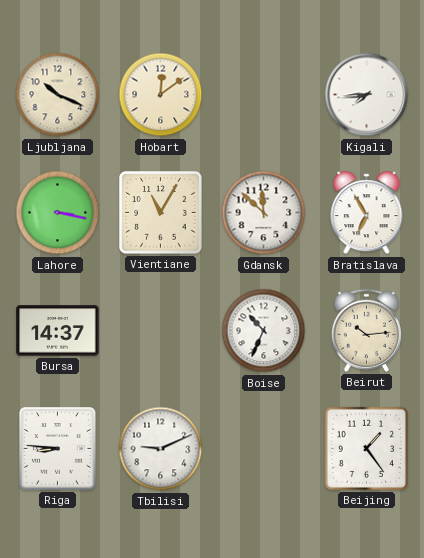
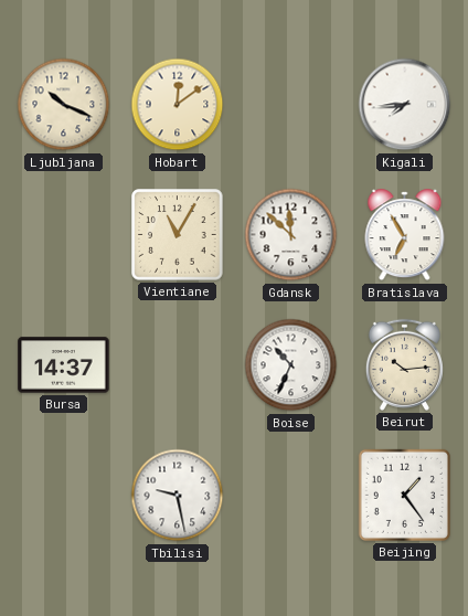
Lahore: 3:17 -> none (58, 213)
Riga: 8:46 -> none (58, 449)
Tbilisi: 9:11 -> 9:28 (178, 496)
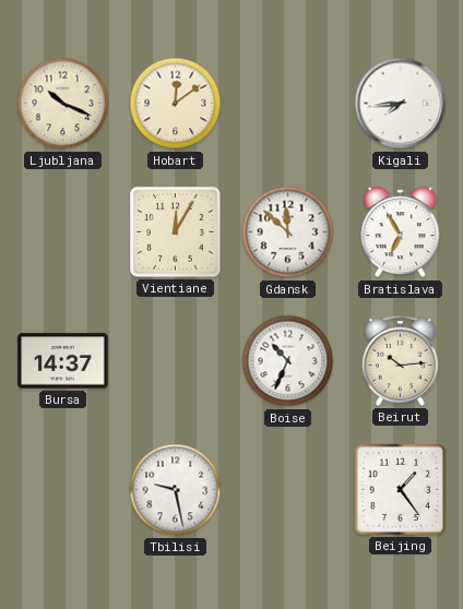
Vientiane: 11:05 -> 12:05 (176, 232)
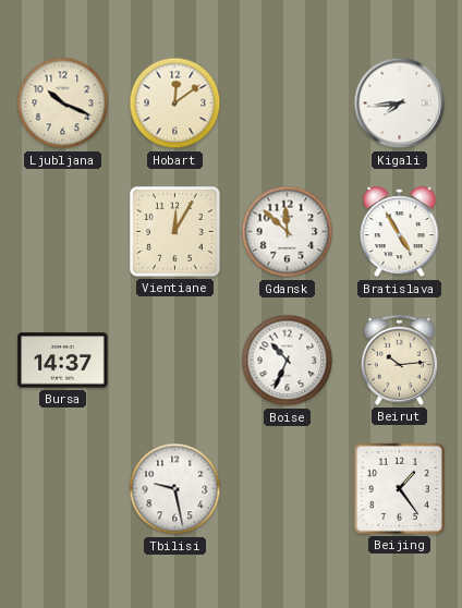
Bratislava: 6:55 -> 4:55 (400, 232)
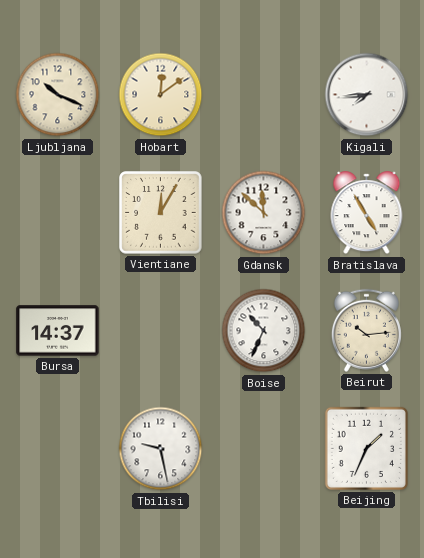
Beijing: 1:24 -> 1:34 (366, 448)
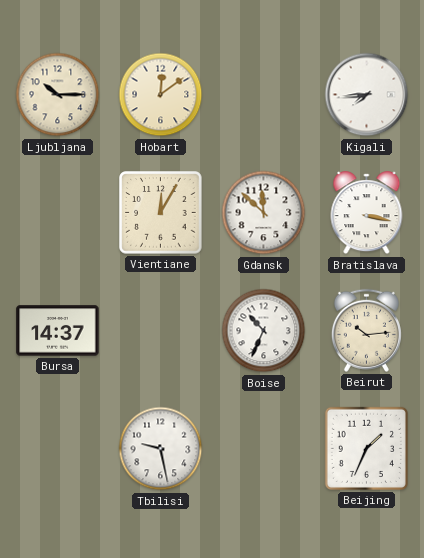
Ljubljana: 10:19 -> 10:15 (58, 95)
Bratislava: 4:55 -> 3:17 (367, 213)
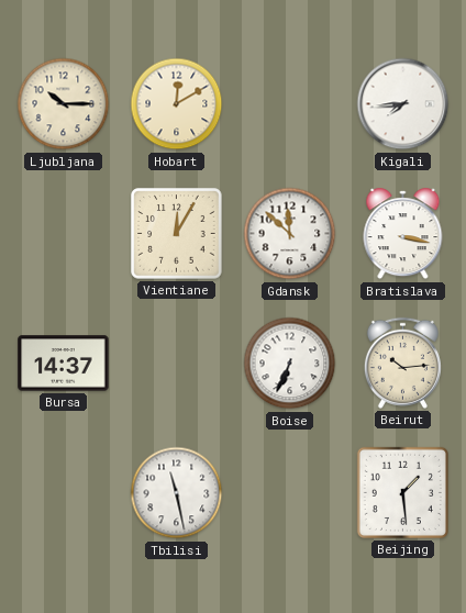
Hobart: 12:09 -> 12:10 (177, 104)
Boise: 10:34 -> 6:34 (290, 364)
Tbilisi: 9:28 -> 11:28 (177, 493)
Beijing: 1:34 -> 1:29 (402, 492)
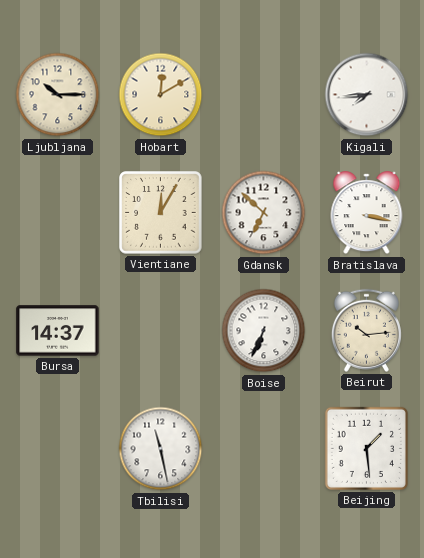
Gdansk: 11:52 -> 6:52 (264, 213)
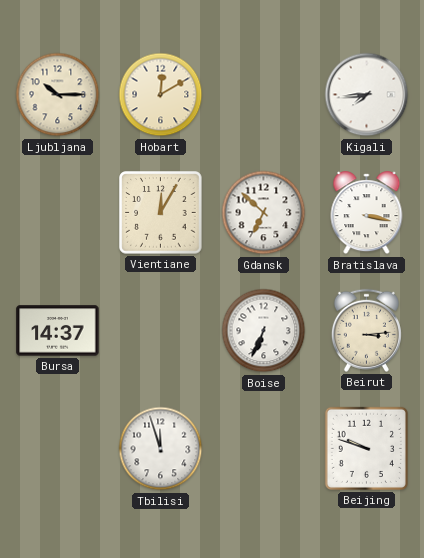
Beirut: 10:14 -> 3:14 (366, 330)
Tbilisi: 11:28 -> 11:57 (161, 449)
Beijing: 1:29 -> 9:48 (366, 448)
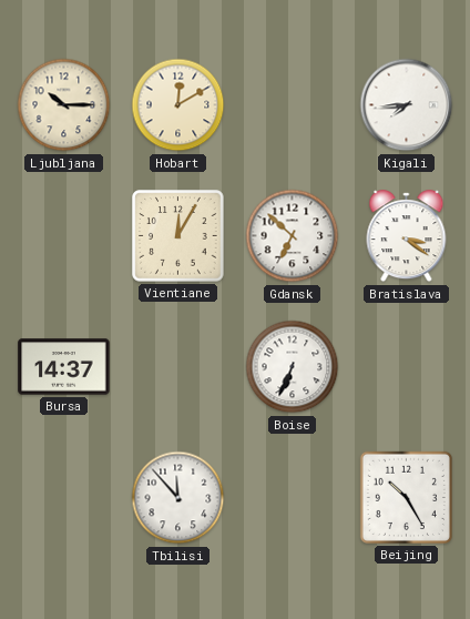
Bratislava: 3:17 -> 3:21 (407, 236)
Beirut: 3:14 -> none (366, 330)
Tbilisi: 11:57 -> 11:53 (178, 498)
Beijing: 9:48 -> 10:25 (406, 497)
